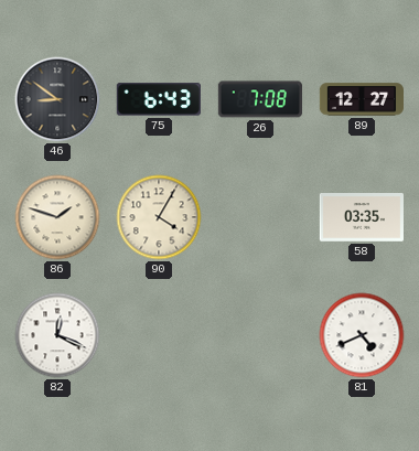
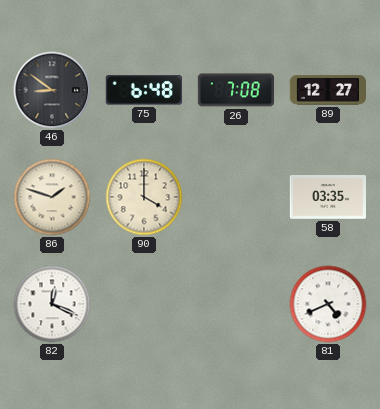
75: 6:43 -> 6:48 (144, 90)
90: 4:05 -> 4:00 (144, 197)
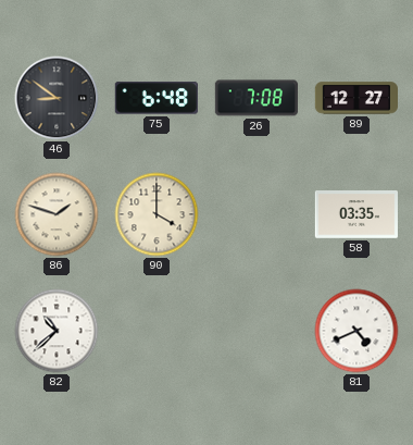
82: 12:19 -> 10:38 (57, 331)
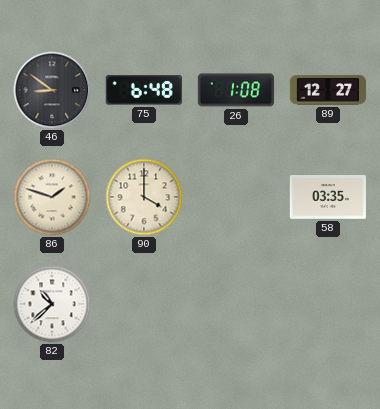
26: 7:08 -> 1:08 (235, 90)
81: 4:41 -> none (356, 331)
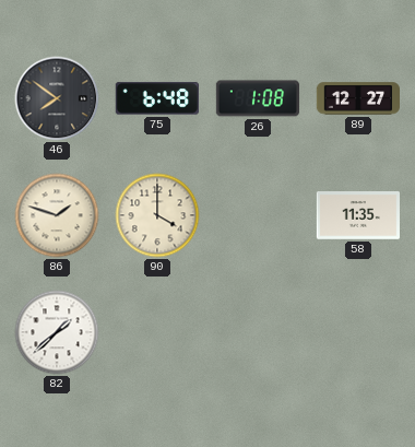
46: 8:51 -> 7:51 (57, 98)
58: 03:35 -> 11:35 (357, 216)
82: 10:38 -> 1:38 (57, 332)
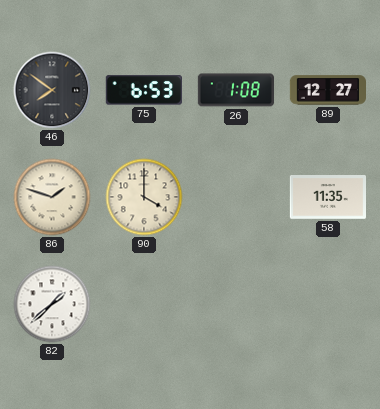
75: 6:48 -> 6:53 (144, 90)
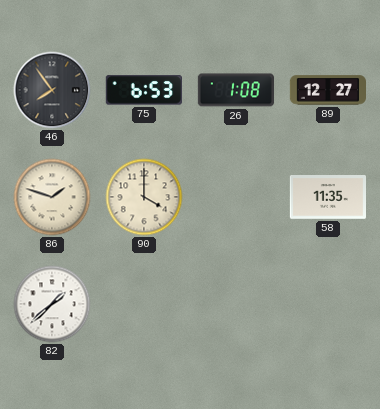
46: 7:51 -> 7:54 (52, 90)
